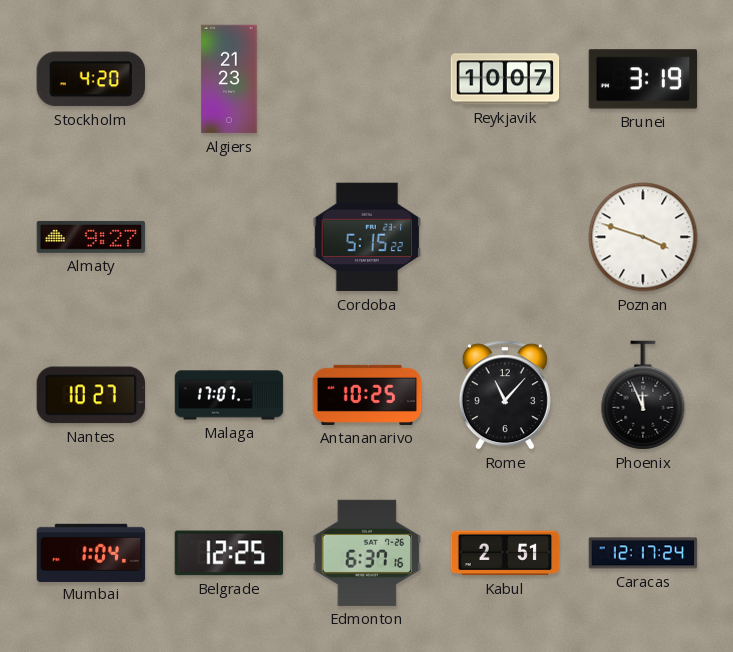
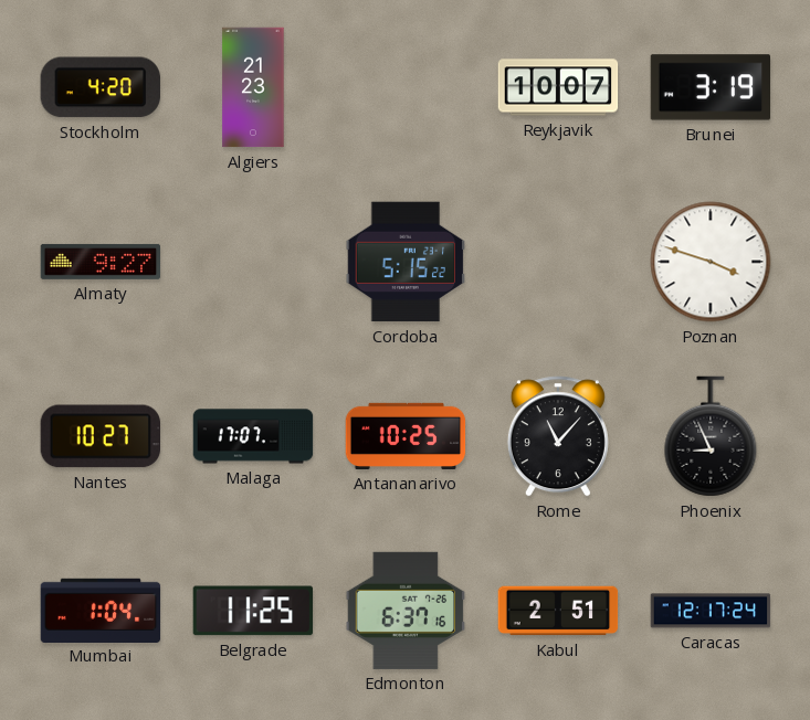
Phoenix: 11:56 -> 8:56 (711, 436)
Belgrade: 12:25 -> 11:25 (253, 611)
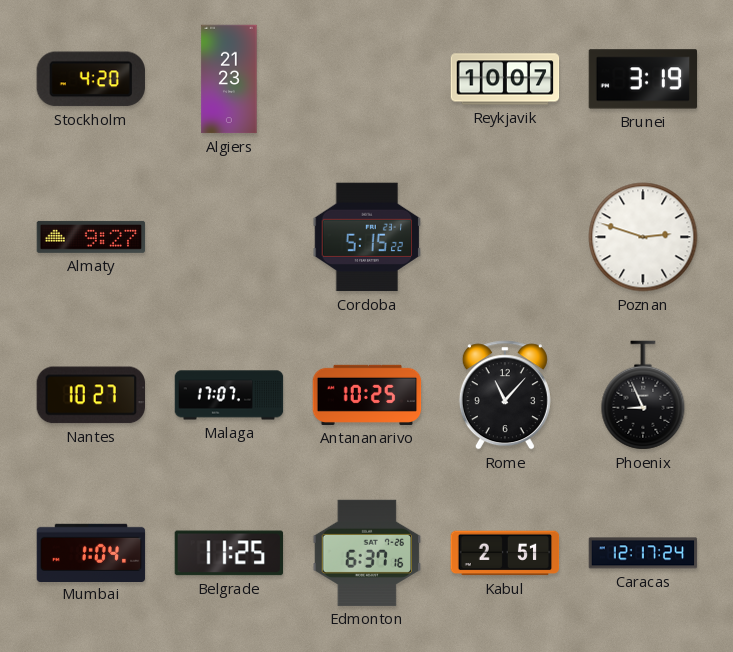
Poznan: 3:48 -> 2:48 (643, 237)
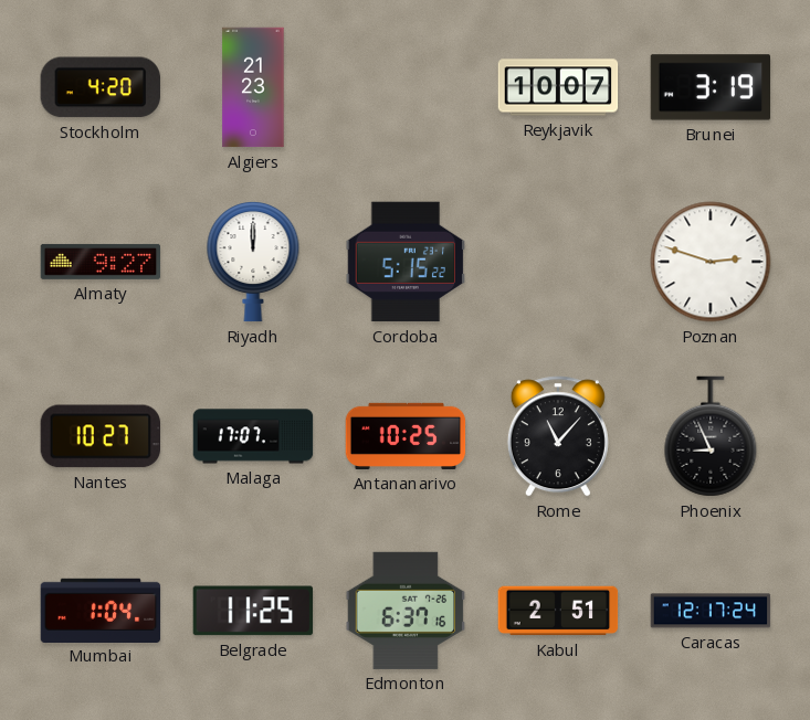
Riyadh: none -> 12:00 (253, 262)
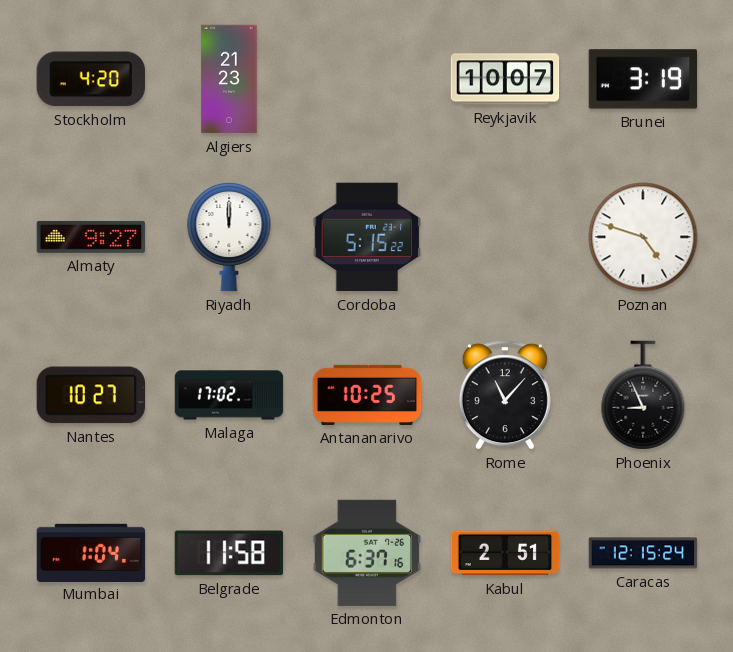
Poznan: 2:48 -> 4:48 (643, 237)
Malaga: 17:07 -> 17:02 (229, 395)
Belgrade: 11:25 -> 11:58 (229, 553)
Caracas: 12:17 -> 12:15 (643, 553)
